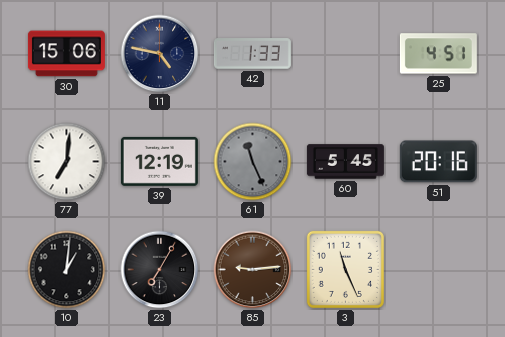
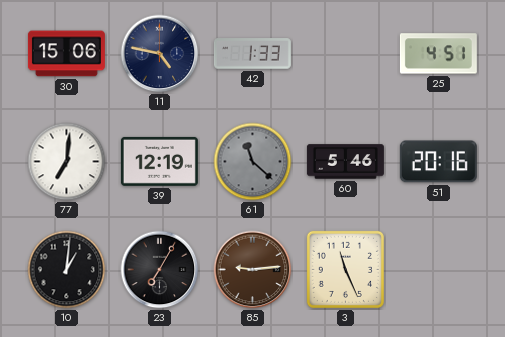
61: 11:26 -> 11:22 (253, 162)
60: 5:45 -> 5:46 (345, 162)
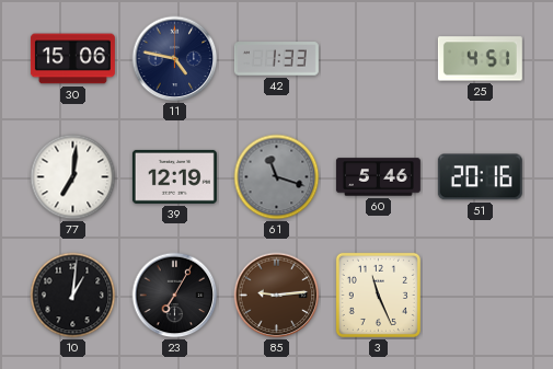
61: 11:22 -> 11:18 (277, 177)
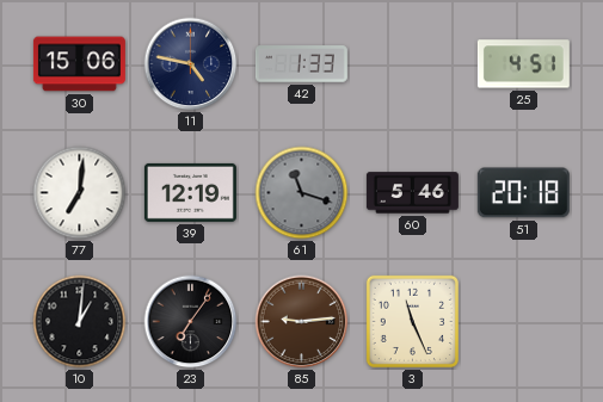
51: 20:16 -> 20:18 (523, 193)
23: 7:05 -> 7:06 (191, 322)
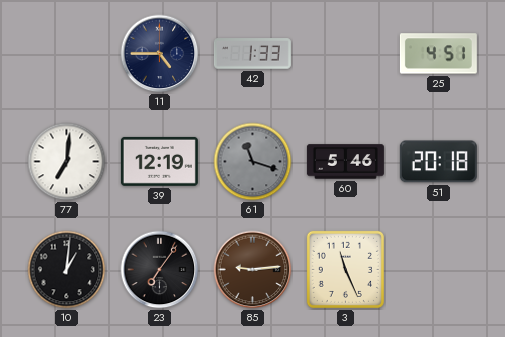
30: 15:06 -> none (79, 64)
11: 4:47 -> 4:45 (160, 54)
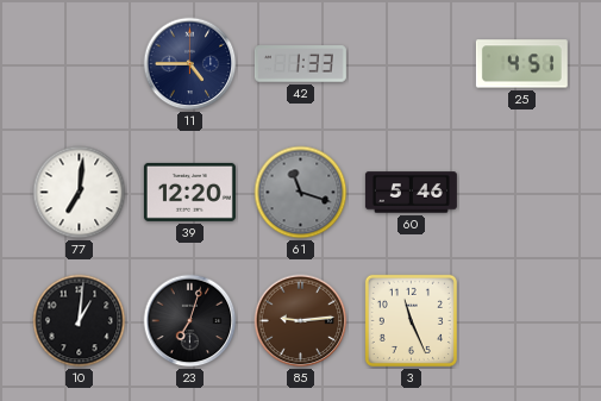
39: 12:19 -> 12:20 (189, 192)
51: 20:18 -> none (438, 162)
23: 7:06 -> 7:03 (190, 321)
